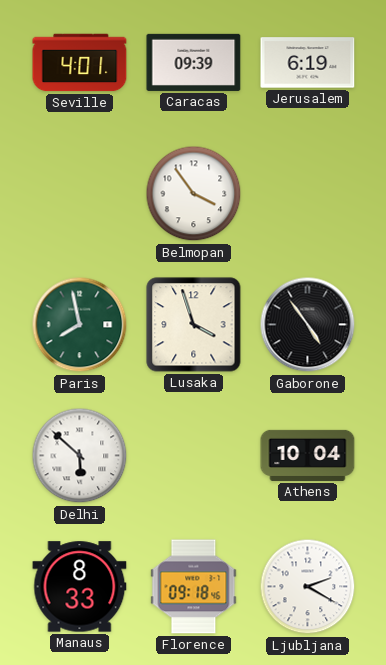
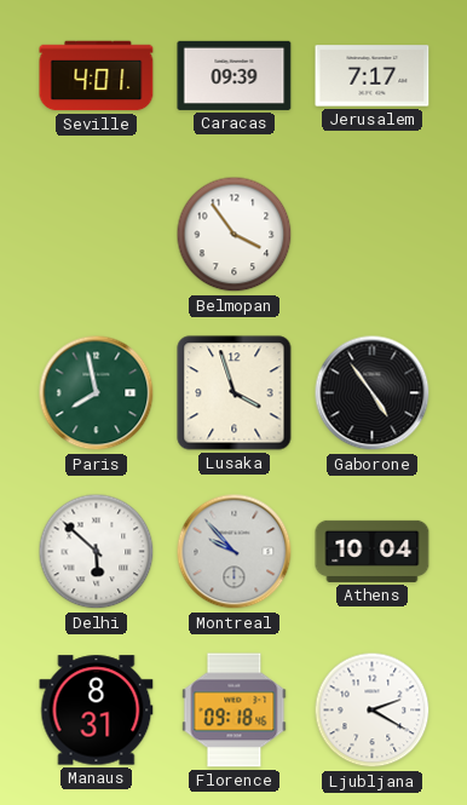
Jerusalem: 6:19 -> 7:17 (373, 76)
Montreal: none -> 9:53 (235, 552)
Manaus: 8:33 -> 8:31 (97, 711)
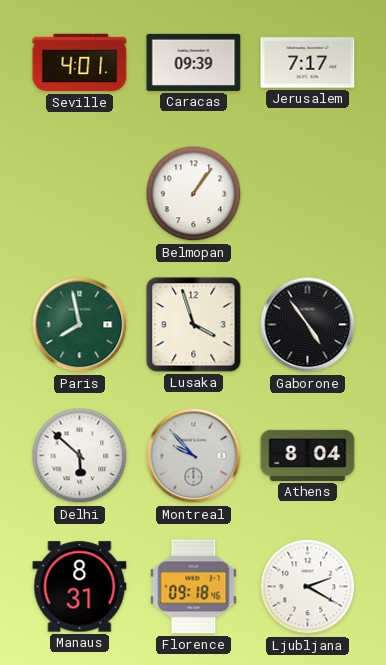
Belmopan: 3:54 -> 1:06 (194, 194)
Athens: 10:04 -> 8:04 (308, 455)
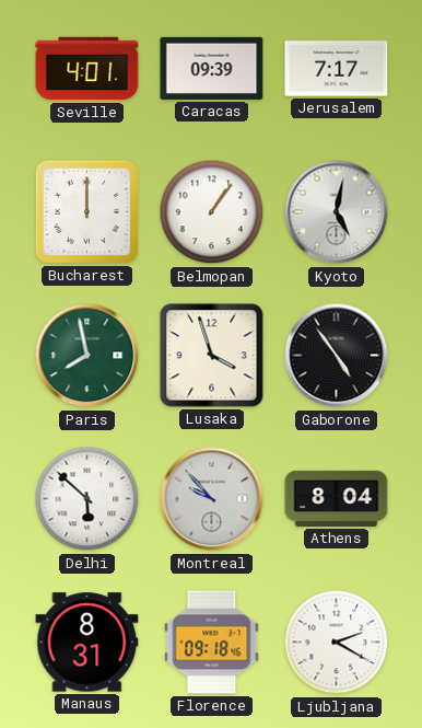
Bucharest: none -> 12:00 (86, 211)
Kyoto: none -> 5:02 (337, 212)
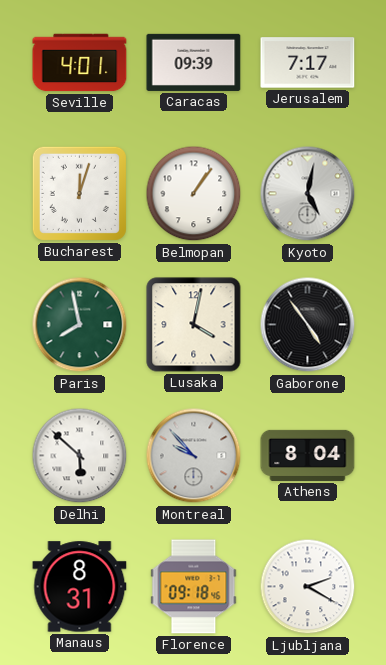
Bucharest: 12:00 -> 12:03 (79, 193)
Lusaka: 3:57 -> 4:02 (194, 325)
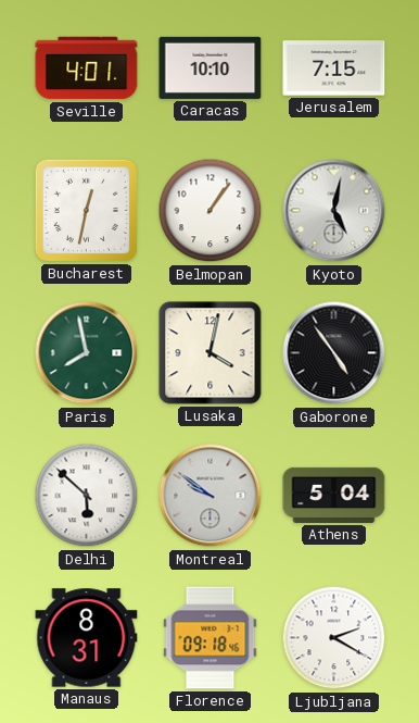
Caracas: 09:39 -> 10:10 (211, 67)
Jerusalem: 7:17 -> 7:15 (334, 68)
Bucharest: 12:03 -> 12:32 (86, 210)
Montreal: 9:53 -> 9:51 (211, 496)
Athens: 8:04 -> 5:04 (334, 495)
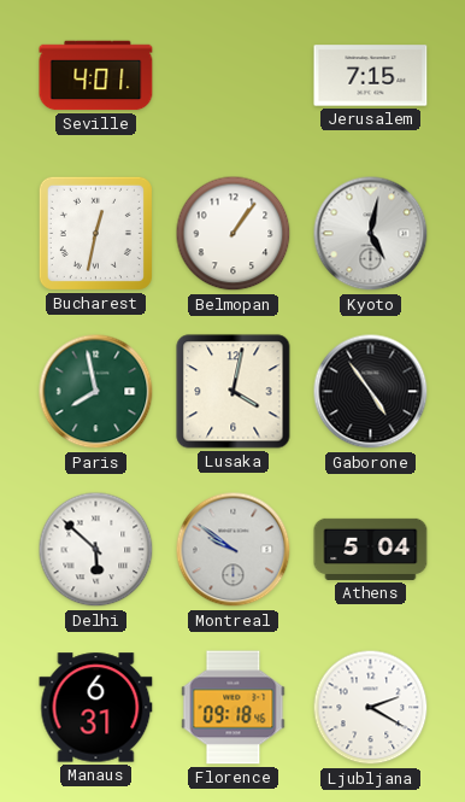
Caracas: 10:10 -> none (211, 67)
Manaus: 8:31 -> 6:31 (96, 708)
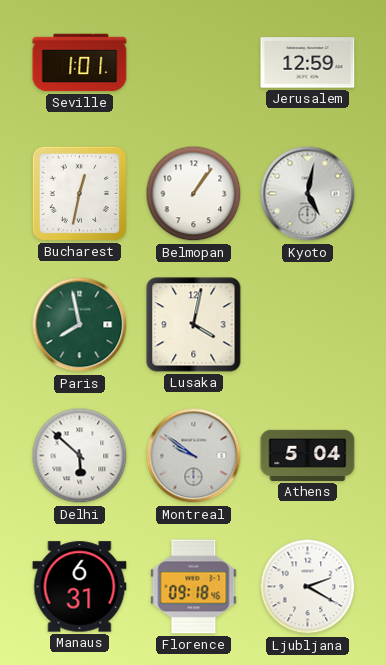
Seville: 4:01 -> 1:01 (80, 63)
Jerusalem: 7:15 -> 12:59 (308, 63)
Gaborone: 4:54 -> none (371, 392)
